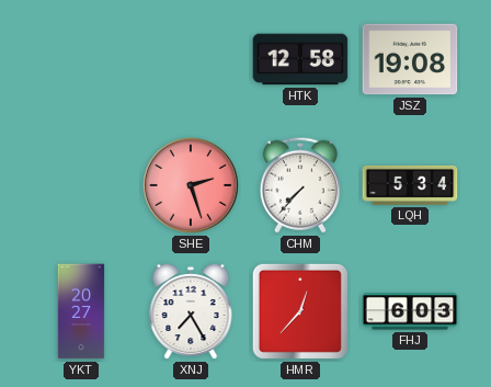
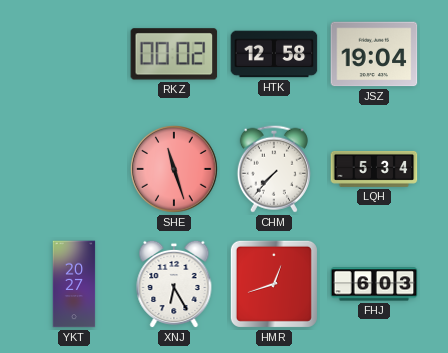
RKZ: none -> 00:02 (174, 54)
JSZ: 19:08 -> 19:04 (374, 54)
SHE: 2:27 -> 11:27 (175, 170)
XNJ: 7:25 -> 6:25 (174, 284)
HMR: 12:37 -> 12:42 (274, 284)
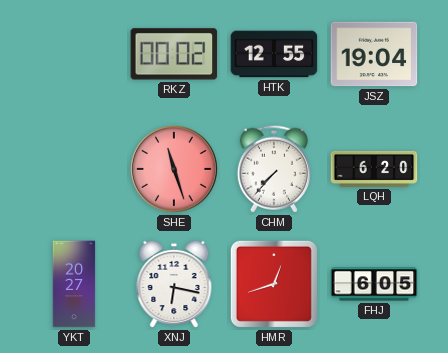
HTK: 12:58 -> 12:55 (274, 54)
LQH: 5:34 -> 6:20 (374, 169)
XNJ: 6:25 -> 6:17 (174, 284)
FHJ: 6:03 -> 6:05 (374, 284)
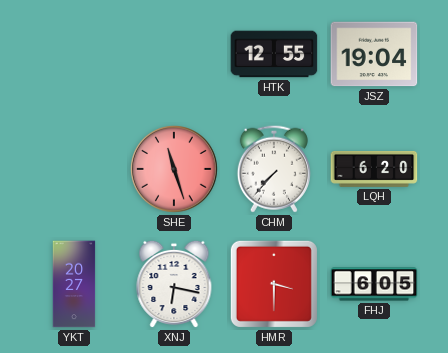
RKZ: 00:02 -> none (174, 54)
HMR: 12:42 -> 3:30 (274, 284)
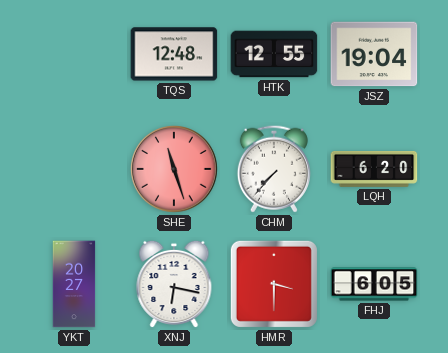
TQS: none -> 12:48 (174, 54)
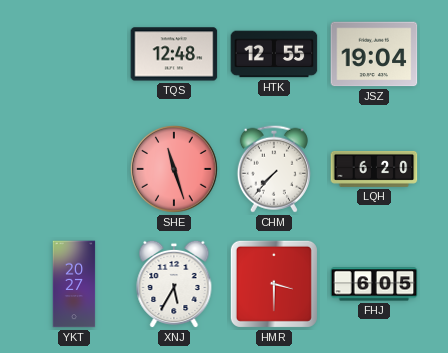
XNJ: 6:17 -> 5:35 (174, 284)
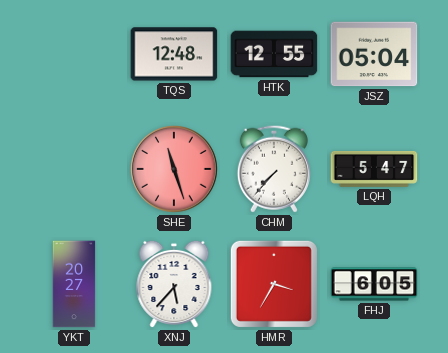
JSZ: 19:04 -> 05:04 (374, 54)
LQH: 6:20 -> 5:47 (374, 169)
XNJ: 5:35 -> 5:37 (174, 284)
HMR: 3:30 -> 3:35 (274, 284)
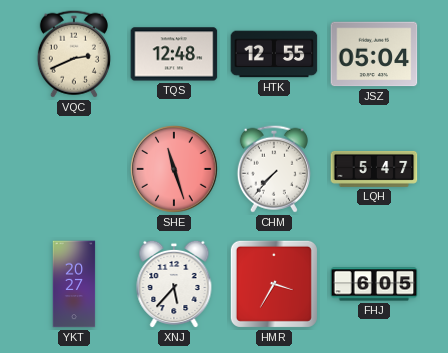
VQC: none -> 2:41 (74, 54)
